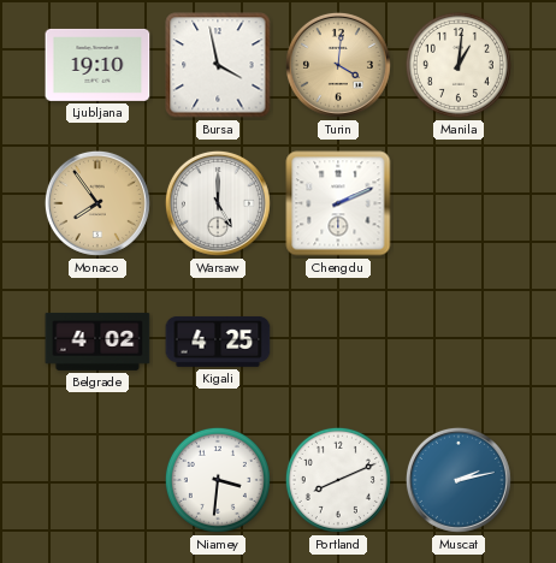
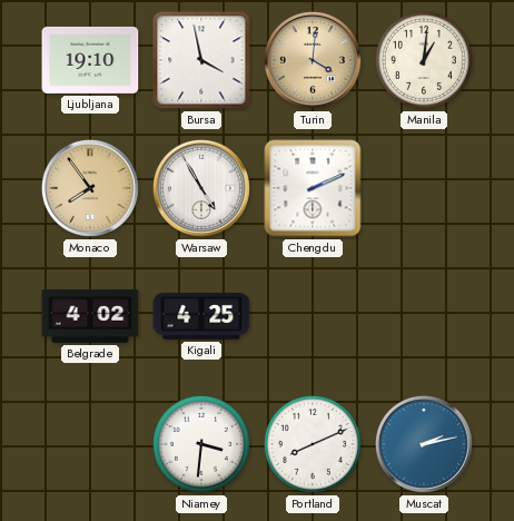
Warsaw: 5:00 -> 4:55 (201, 188)
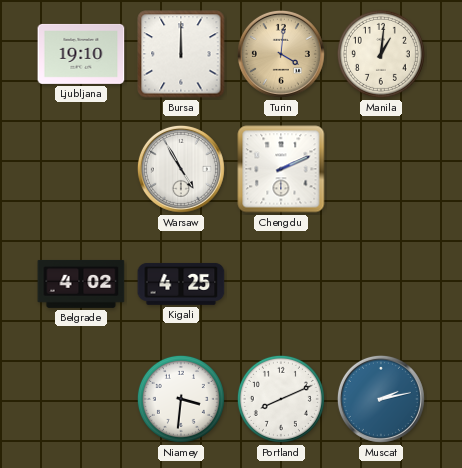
Bursa: 3:58 -> 12:00 (181, 54)
Monaco: 7:54 -> none (90, 188)
